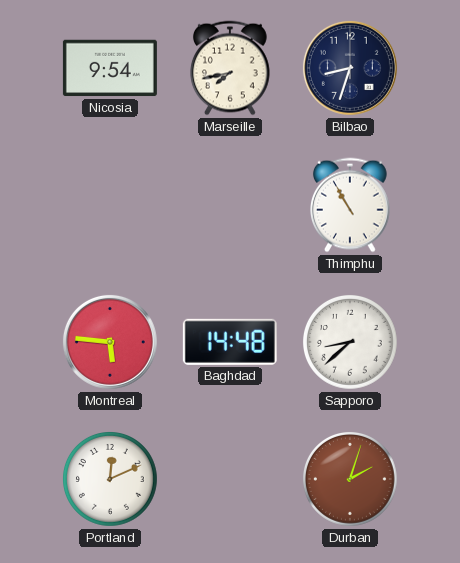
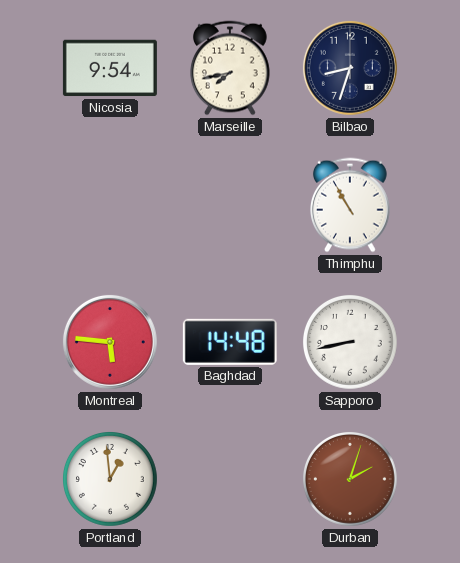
Sapporo: 8:38 -> 8:43 (351, 343)
Portland: 12:11 -> 12:59 (111, 480)
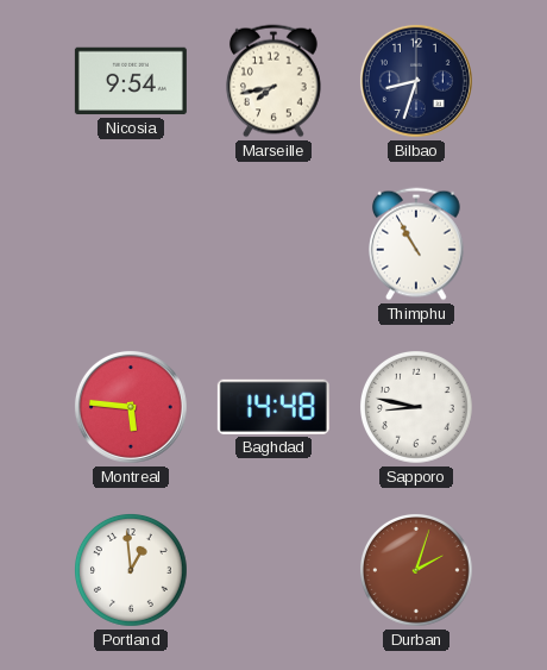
Sapporo: 8:43 -> 8:47 (417, 408)
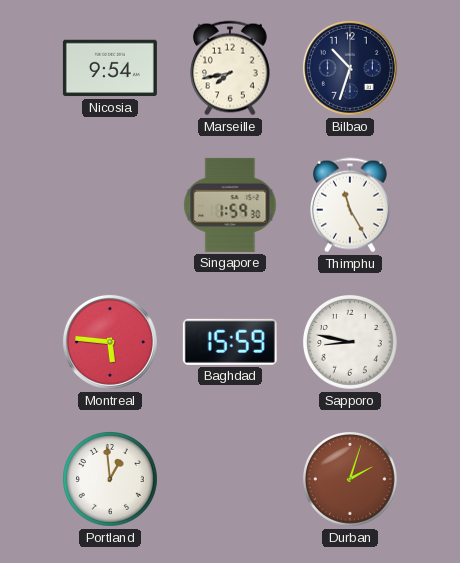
Bilbao: 8:33 -> 10:33 (350, 68)
Singapore: none -> 1:59 (230, 205)
Thimphu: 10:55 -> 11:25 (351, 205)
Baghdad: 14:48 -> 15:59 (230, 342)
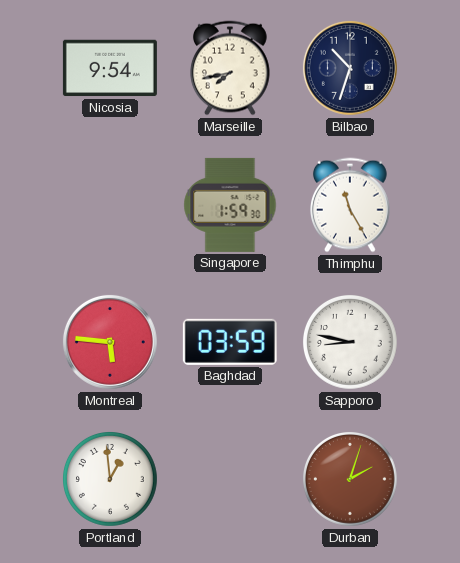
Baghdad: 15:59 -> 03:59 (230, 342)
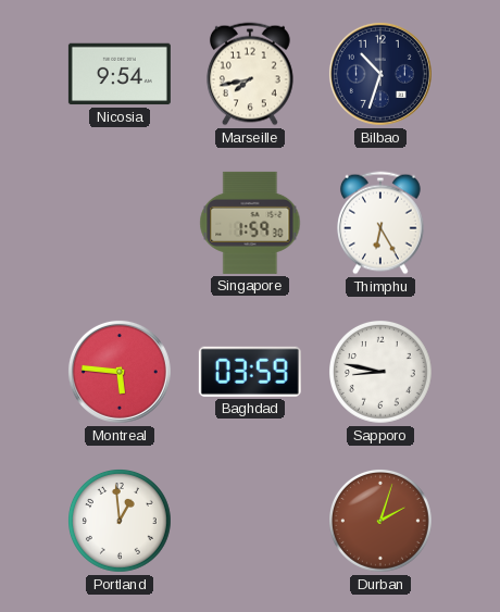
Thimphu: 11:25 -> 6:25 (382, 223)
